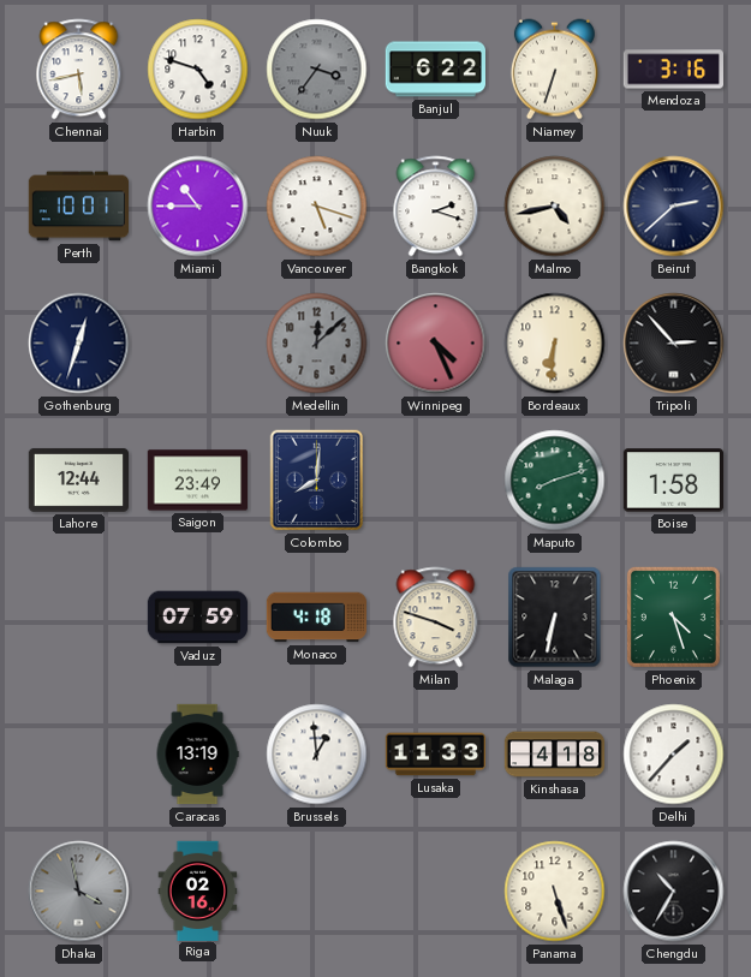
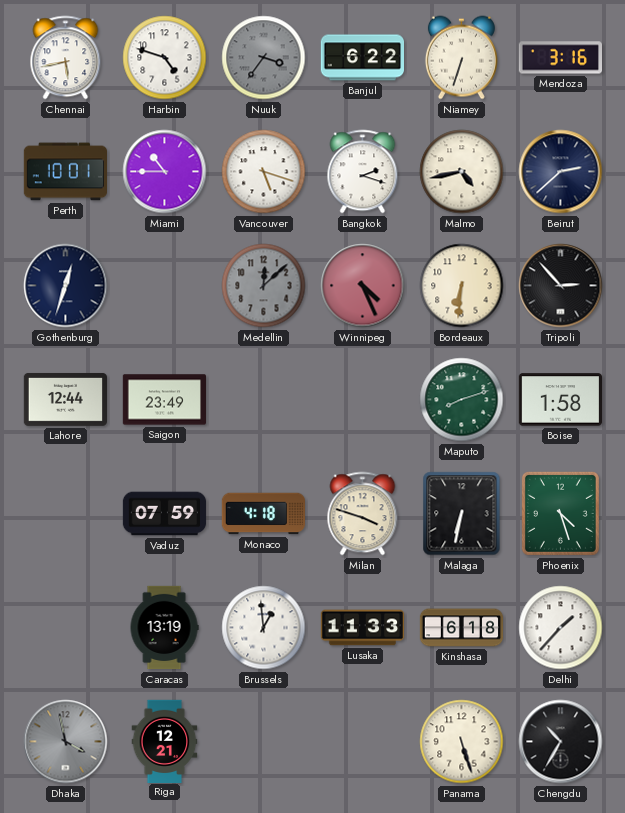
Colombo: 8:01 -> none (317, 481)
Kinshasa: 4:18 -> 6:18 (462, 628)
Riga: 02:16 -> 12:21 (165, 741)
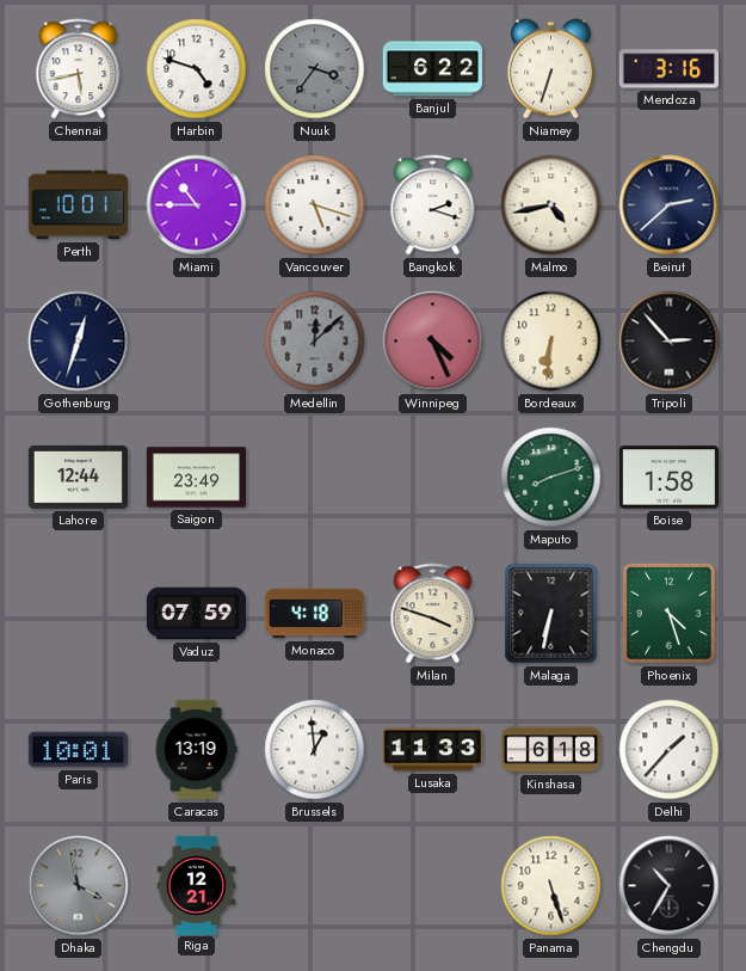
Paris: none -> 10:01 (78, 750)
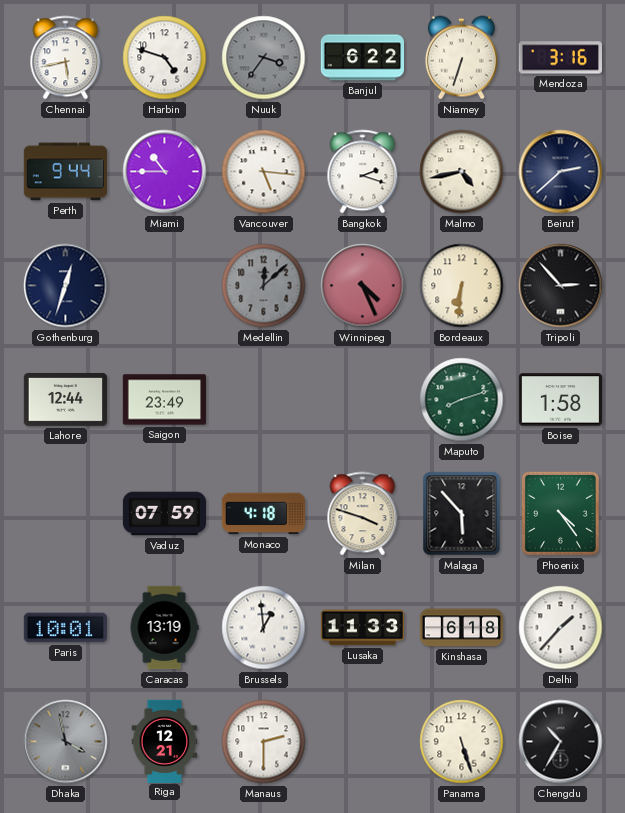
Perth: 10:01 -> 9:44 (65, 172)
Vancouver: 5:18 -> 5:16 (264, 172)
Malaga: 6:32 -> 5:53 (462, 514)
Phoenix: 4:27 -> 4:24 (560, 513)
Manaus: none -> 2:30 (264, 742)
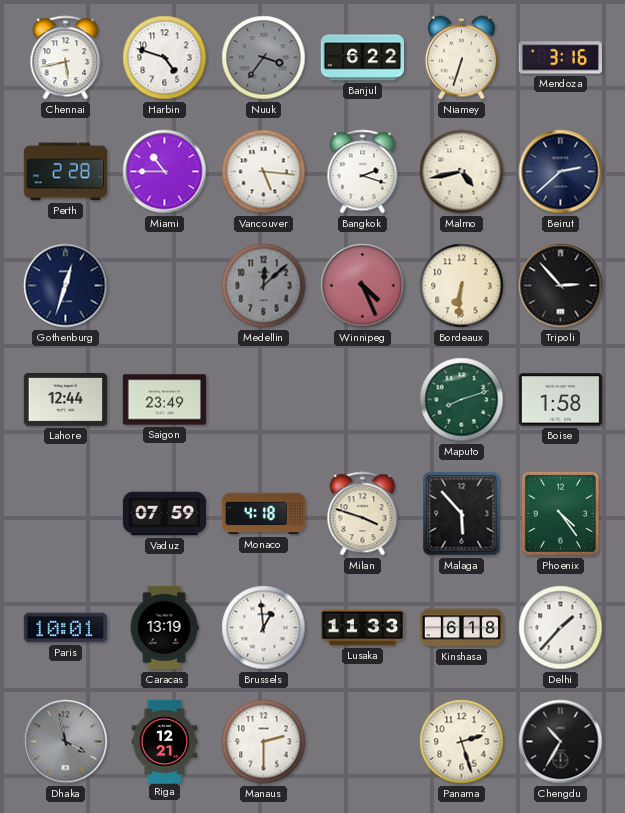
Perth: 9:44 -> 2:28 (65, 172)
Panama: 5:27 -> 2:27 (462, 742)
